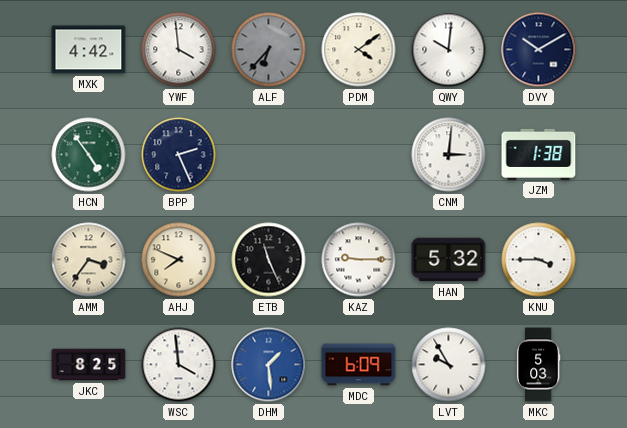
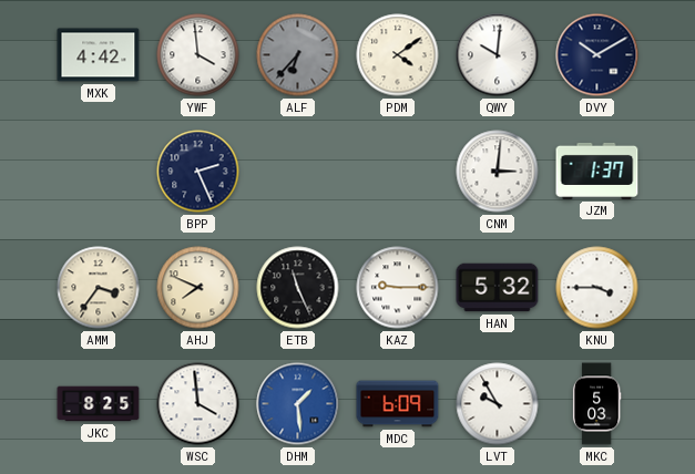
HCN: 4:54 -> none (89, 155)
JZM: 1:38 -> 1:37 (597, 171)
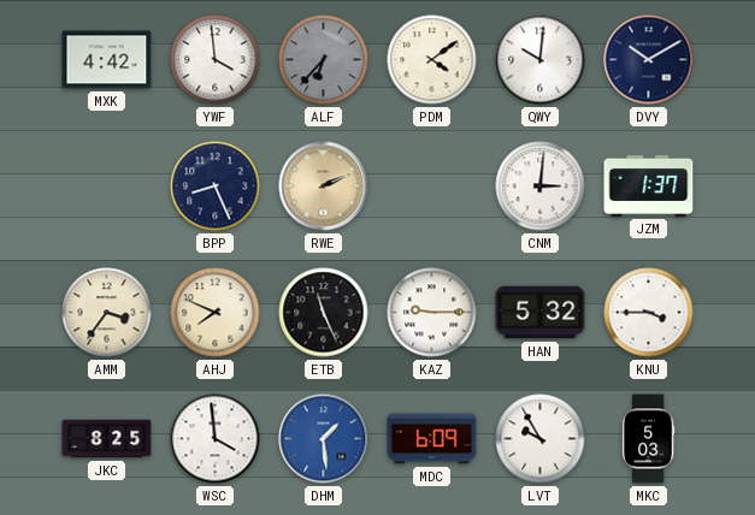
BPP: 2:26 -> 8:26 (216, 187)
RWE: none -> 2:11 (324, 187)
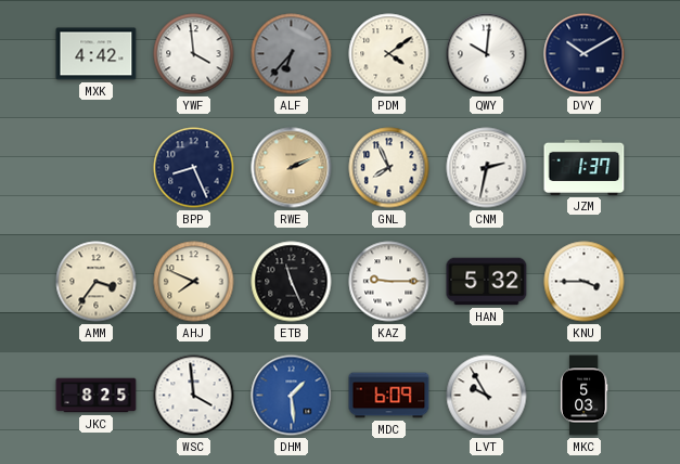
GNL: none -> 7:56 (389, 168)
CNM: 3:01 -> 2:32 (487, 168)
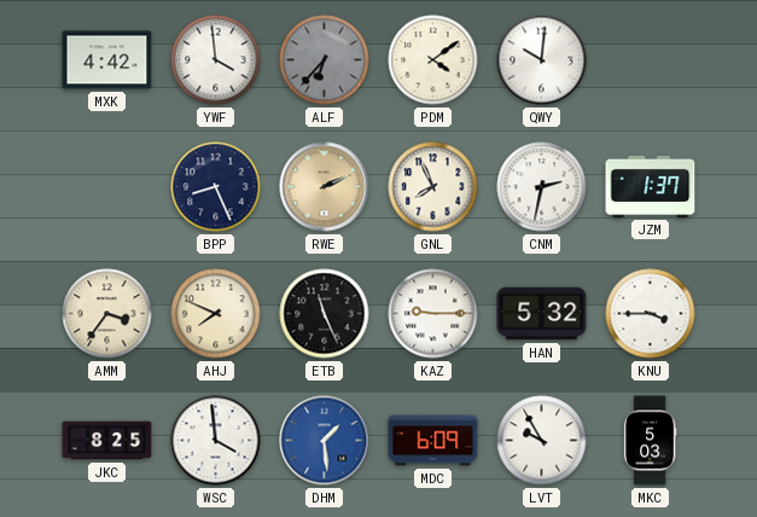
DVY: 10:10 -> none (585, 54)
